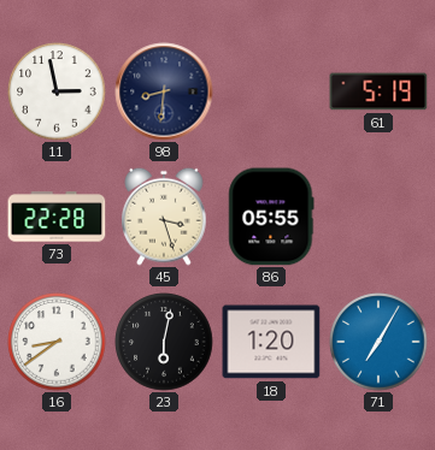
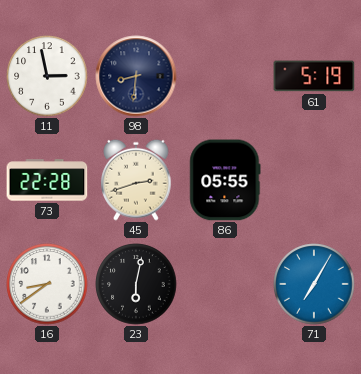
45: 3:27 -> 2:42 (136, 180)
18: 1:20 -> none (271, 342)
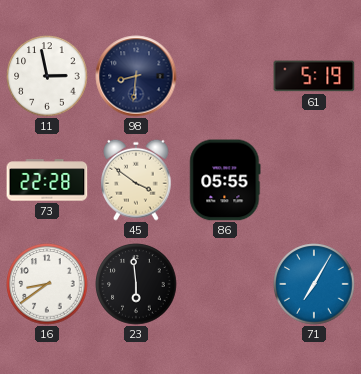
45: 2:42 -> 3:51 (136, 180)
23: 6:02 -> 5:59 (136, 284)
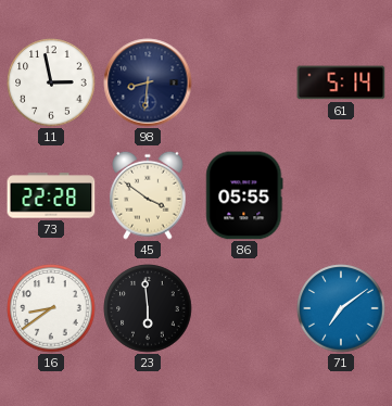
61: 5:19 -> 5:14 (341, 83)
71: 7:05 -> 7:09 (341, 308)
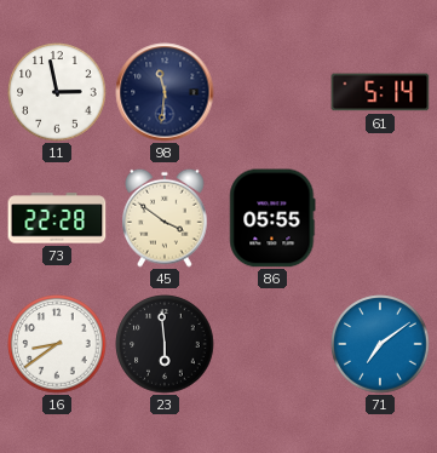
98: 8:31 -> 11:31 (165, 92)
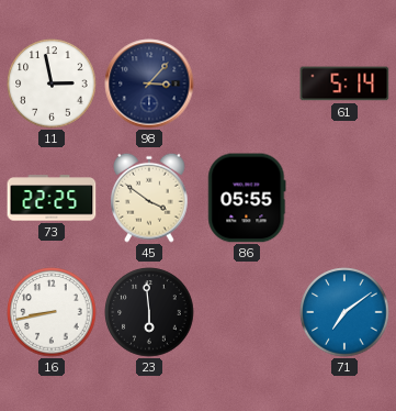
98: 11:31 -> 3:07 (149, 84)
73: 22:28 -> 22:25 (52, 198)
16: 8:39 -> 8:43 (52, 312)
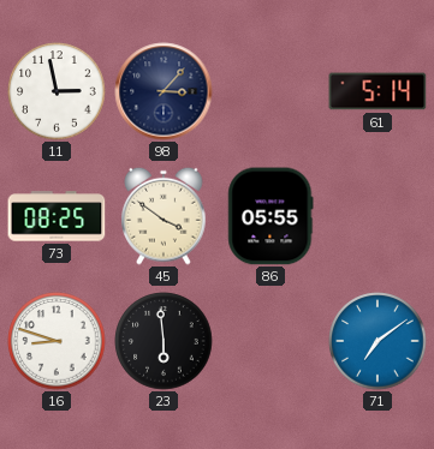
73: 22:25 -> 08:25 (57, 216)
16: 8:43 -> 8:48 (57, 341)
